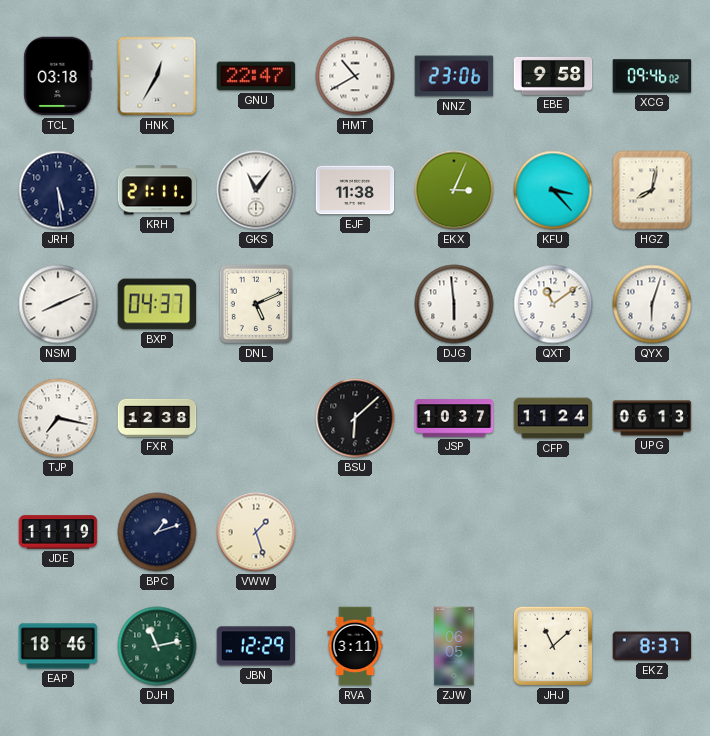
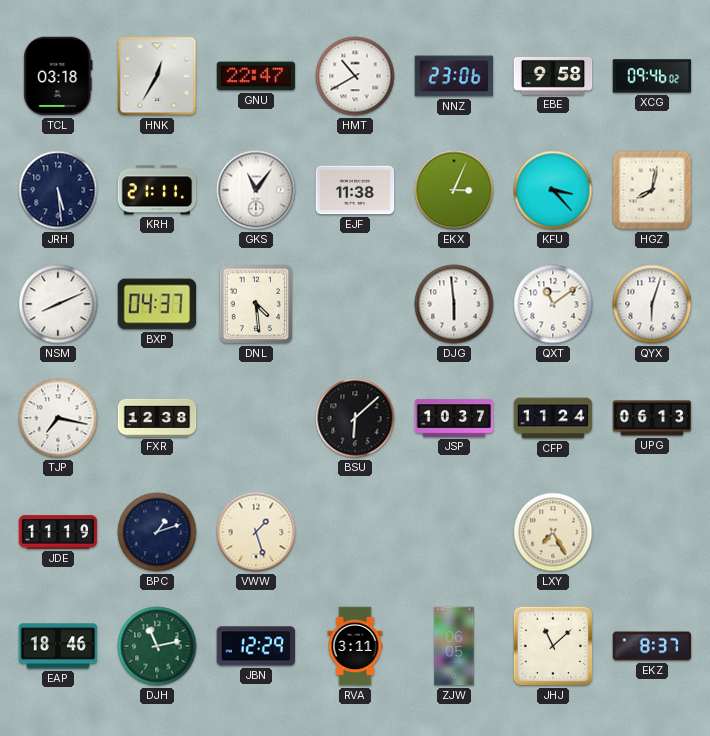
DNL: 5:11 -> 4:29 (256, 304)
LXY: none -> 7:25 (553, 532)
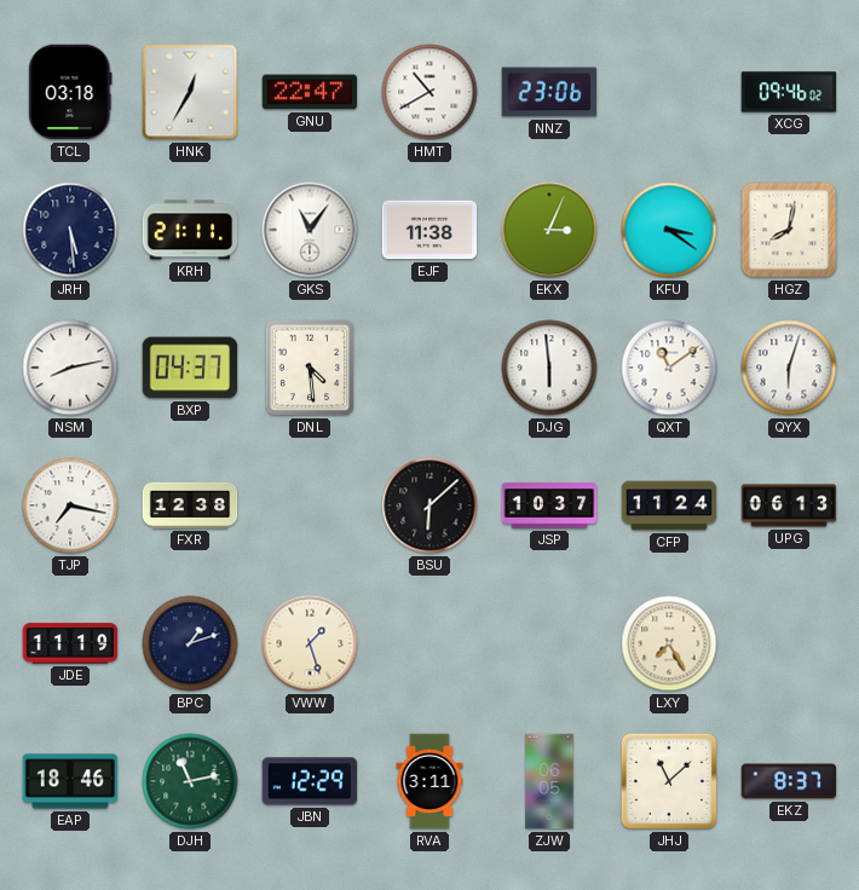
EBE: 9:58 -> none (553, 76)
KFU: 3:23 -> 3:21 (669, 230)
NSM: 8:11 -> 8:13 (70, 368)
